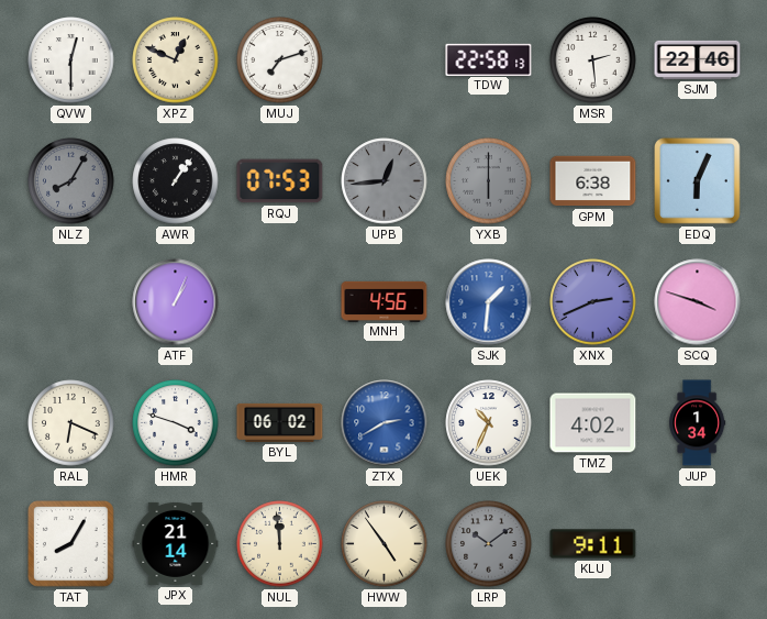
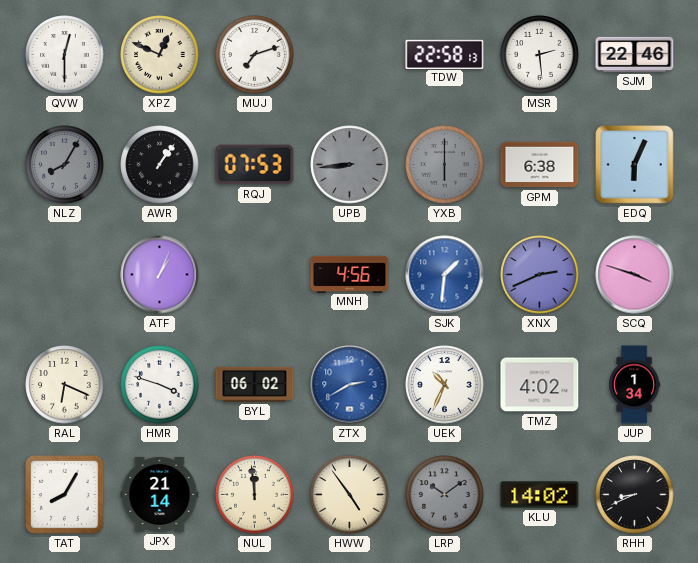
UPB: 12:44 -> 8:44 (350, 165)
KLU: 9:11 -> 14:02 (540, 495)
RHH: none -> 8:41 (635, 495)
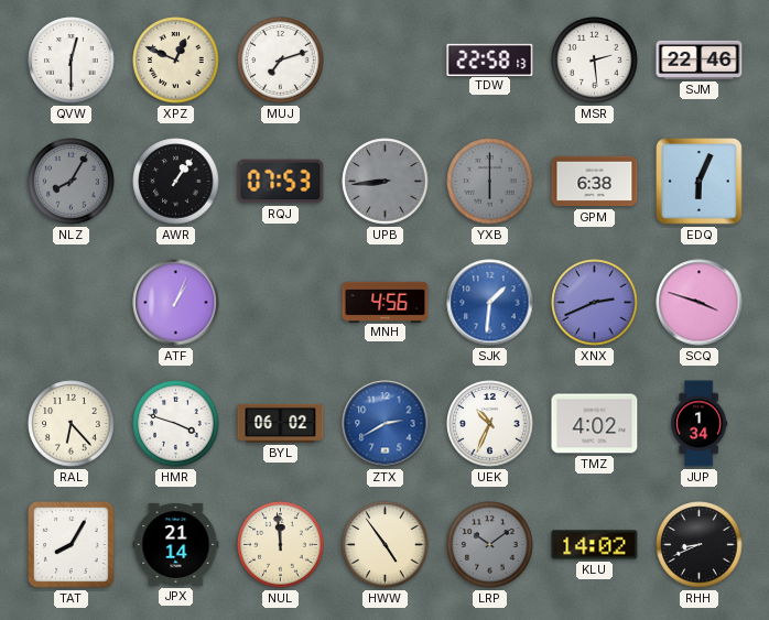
RAL: 6:19 -> 6:23 (72, 424)
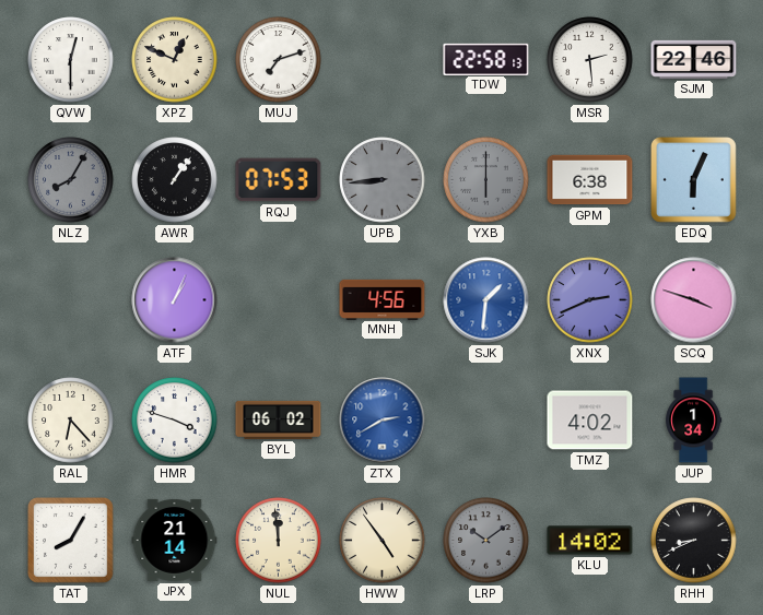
UEK: 10:34 -> none (490, 424)
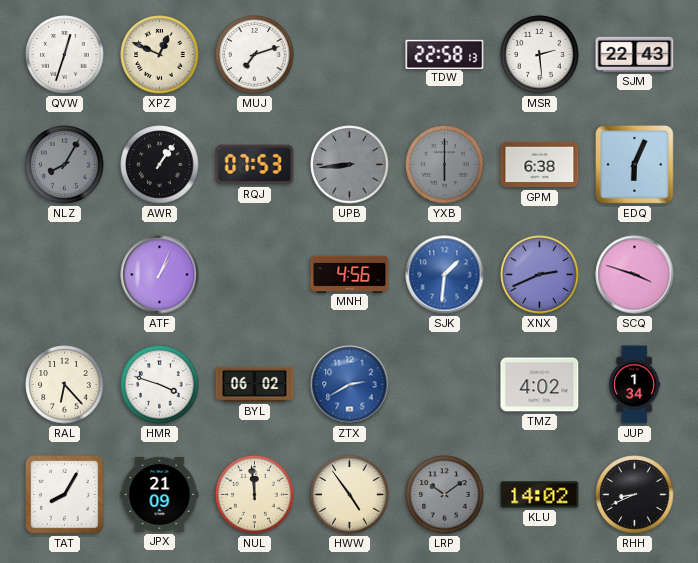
QVW: 12:30 -> 12:33 (65, 55)
SJM: 22:46 -> 22:43 (635, 54)
JPX: 21:14 -> 21:09 (160, 494)
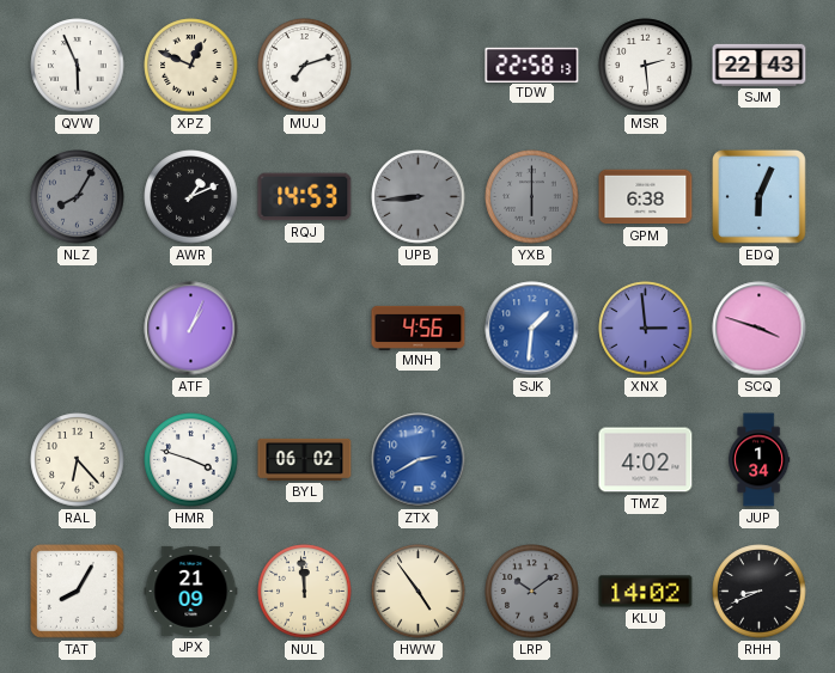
QVW: 12:33 -> 5:56 (78, 66)
AWR: 1:06 -> 1:11 (191, 197)
RQJ: 07:53 -> 14:53 (305, 197)
XNX: 2:41 -> 2:59 (646, 329)
